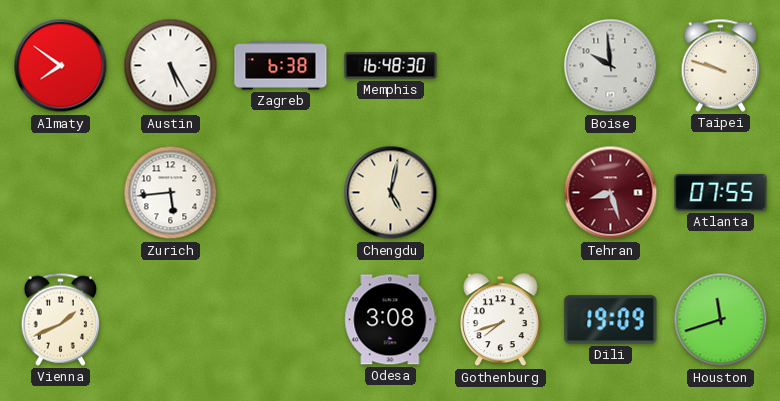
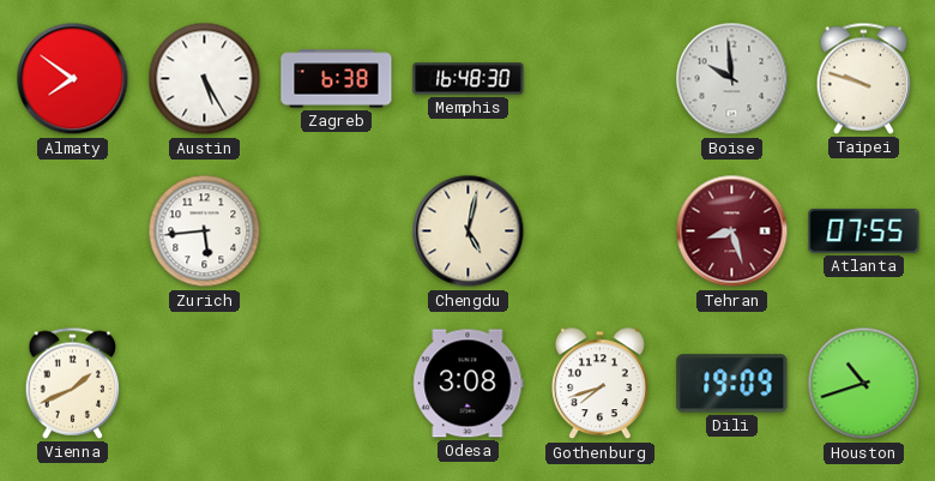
Houston: 11:42 -> 10:42 (864, 384)
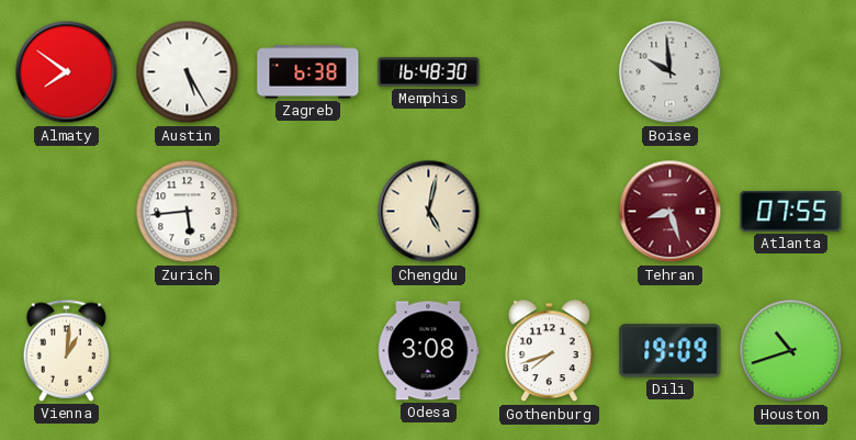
Taipei: 9:48 -> none (864, 78)
Vienna: 1:41 -> 1:01 (67, 350)
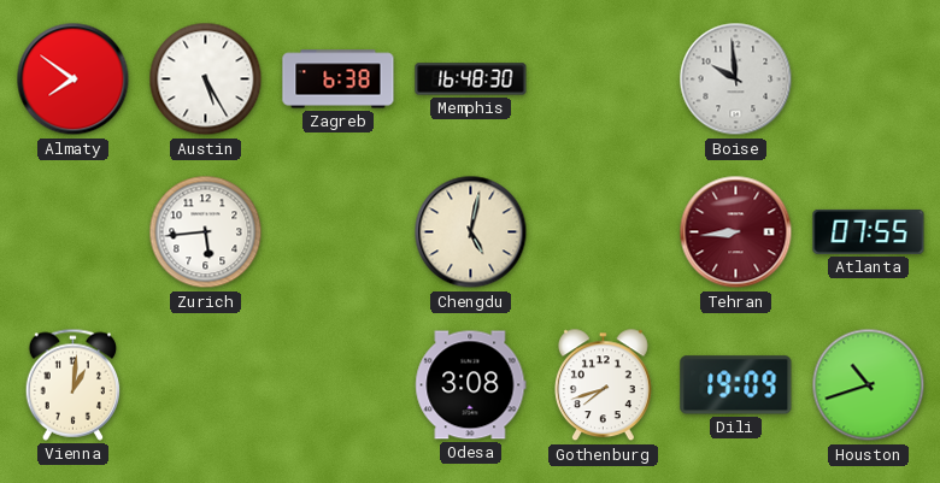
Tehran: 8:27 -> 8:44 (736, 232)
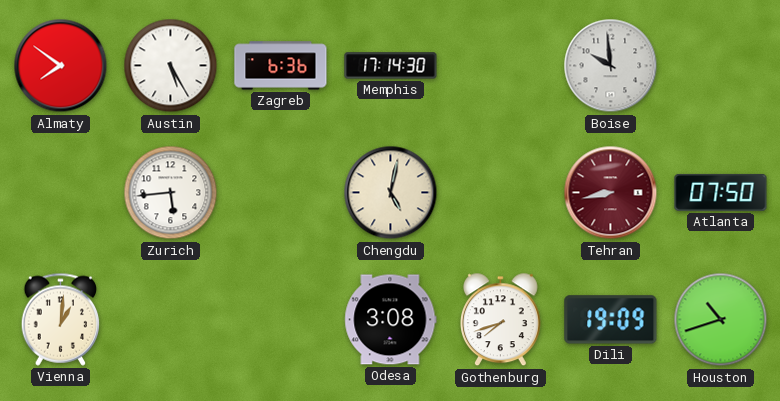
Zagreb: 6:38 -> 6:36 (281, 66)
Memphis: 16:48 -> 17:14 (391, 66)
Tehran: 8:44 -> 8:43 (611, 193)
Atlanta: 07:55 -> 07:50 (721, 192)
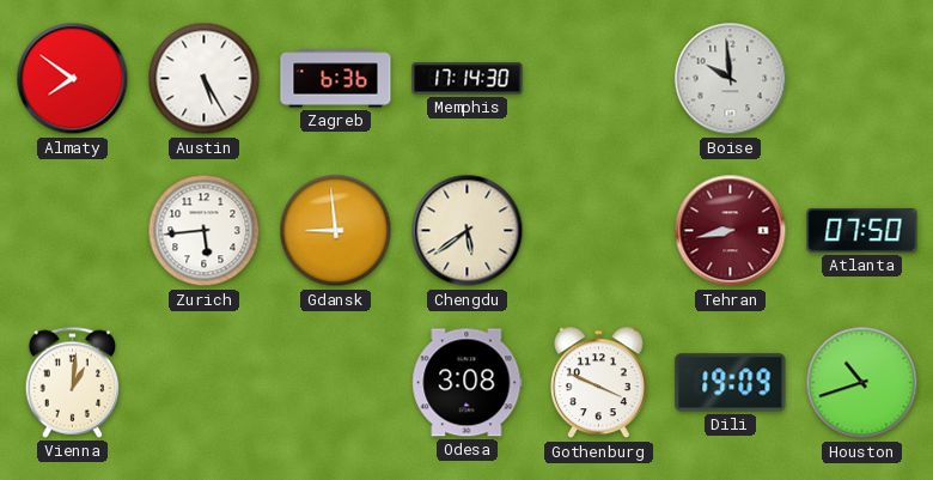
Gdansk: none -> 8:59 (336, 231)
Chengdu: 5:02 -> 5:39 (468, 231)
Gothenburg: 7:42 -> 3:49 (598, 383)
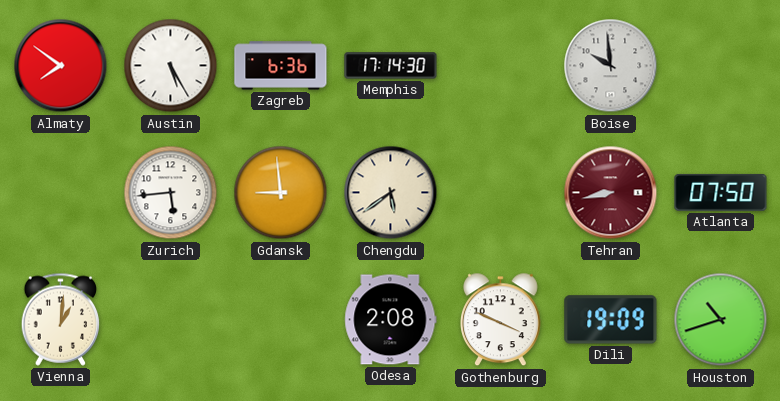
Odesa: 3:08 -> 2:08 (391, 320)
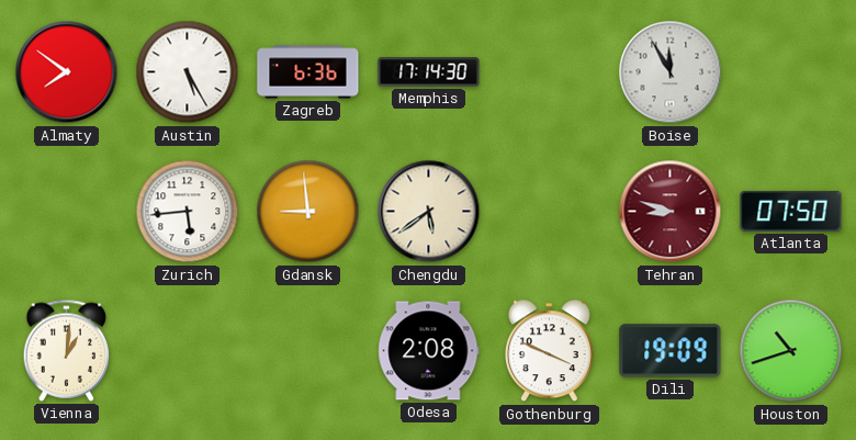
Boise: 9:59 -> 11:55 (671, 72)
Tehran: 8:43 -> 8:48 (671, 212)
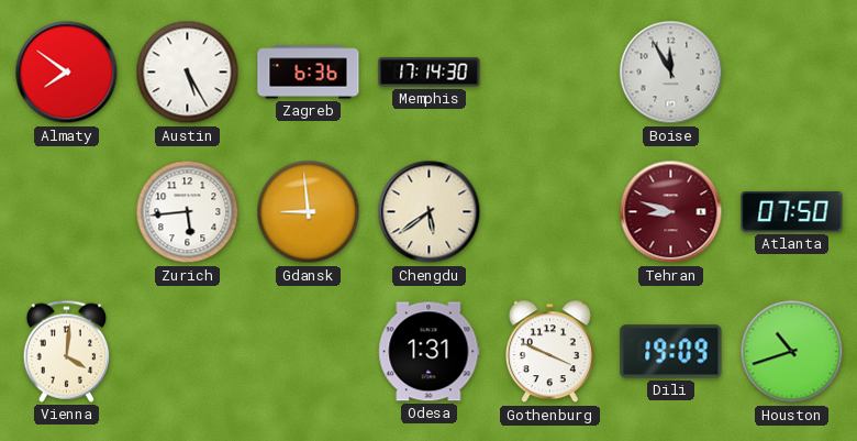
Vienna: 1:01 -> 4:01 (67, 351)
Odesa: 2:08 -> 1:31 (430, 352)
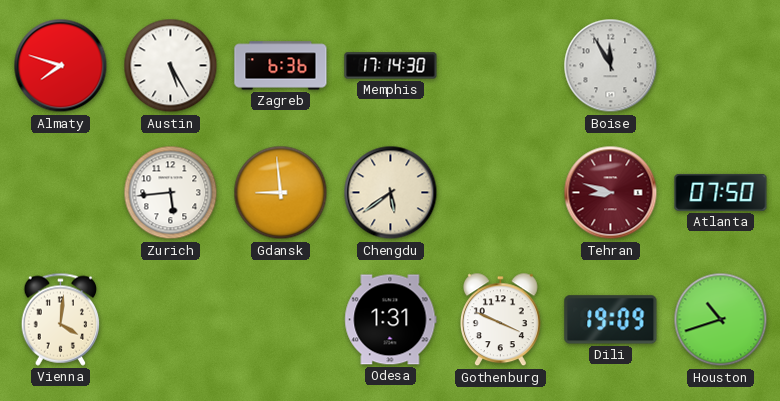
Almaty: 7:51 -> 7:48 (61, 66)
